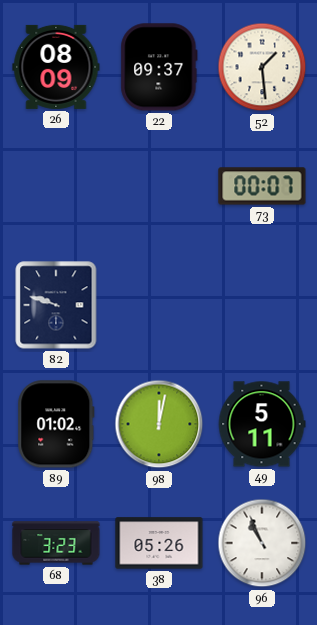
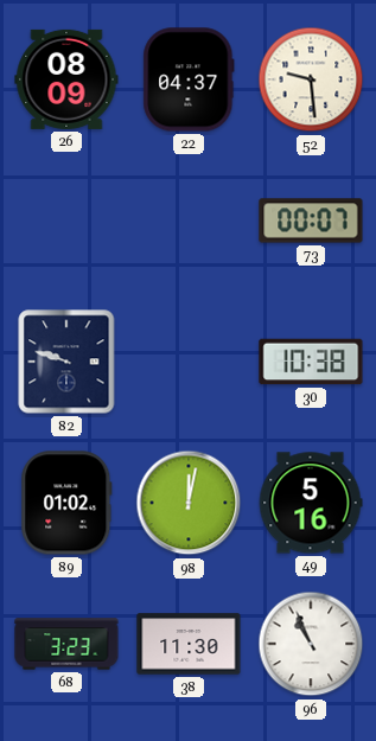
22: 09:37 -> 04:37 (189, 79)
52: 1:29 -> 9:29 (311, 79)
30: none -> 10:38 (311, 362)
49: 5:11 -> 5:16 (311, 503)
38: 05:26 -> 11:30 (189, 644)
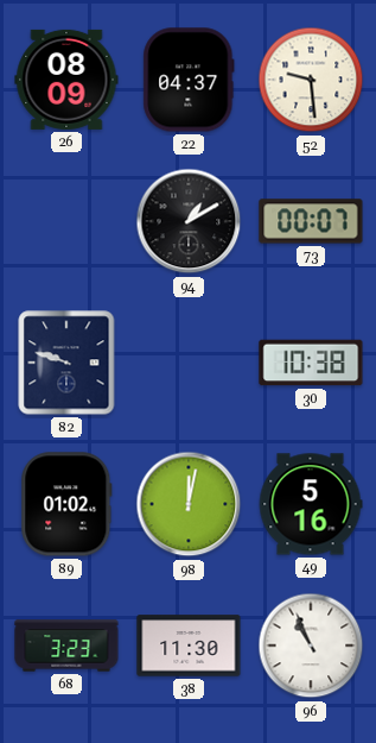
94: none -> 1:10 (189, 221)
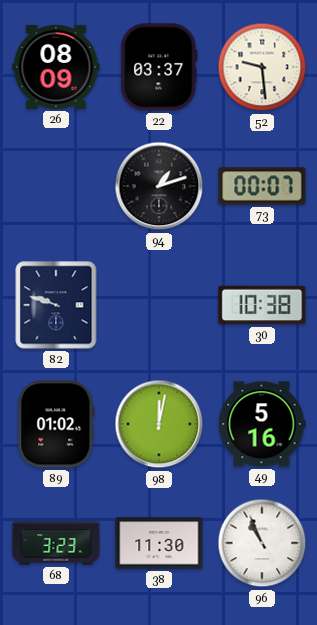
22: 04:37 -> 03:37 (159, 67)
94: 1:10 -> 1:12 (159, 186)
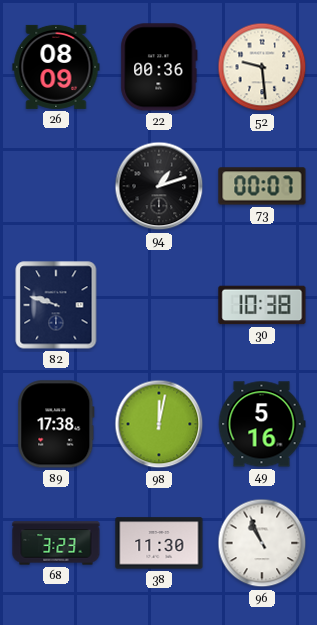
22: 03:37 -> 00:36 (159, 67)
89: 01:02 -> 17:38 (56, 424)
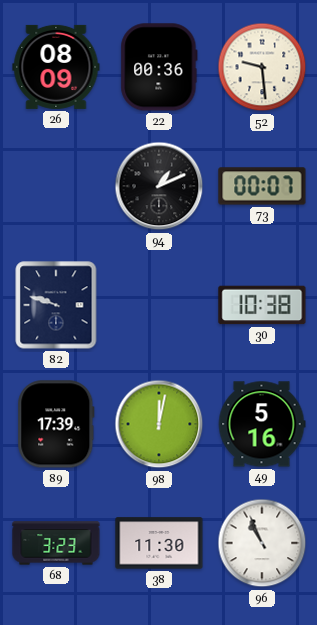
94: 1:12 -> 1:11 (159, 186)
89: 17:38 -> 17:39 (56, 424)
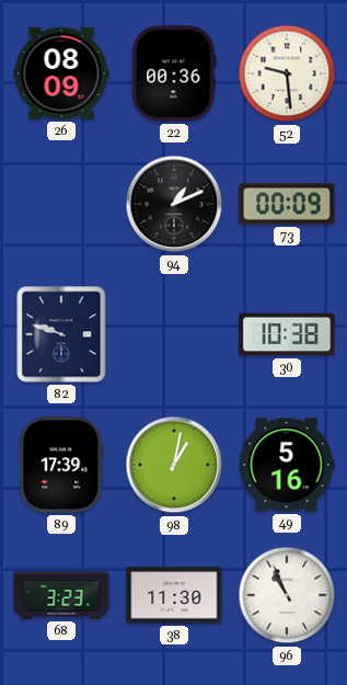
73: 00:07 -> 00:09 (287, 204)
98: 12:02 -> 1:02 (174, 465)
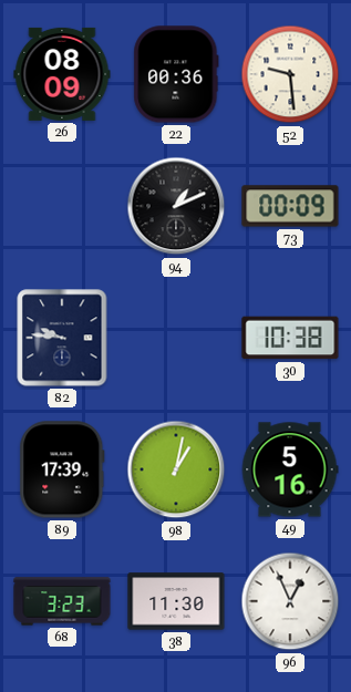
82: 9:48 -> 9:46 (62, 338)
96: 10:56 -> 12:56 (290, 601)
